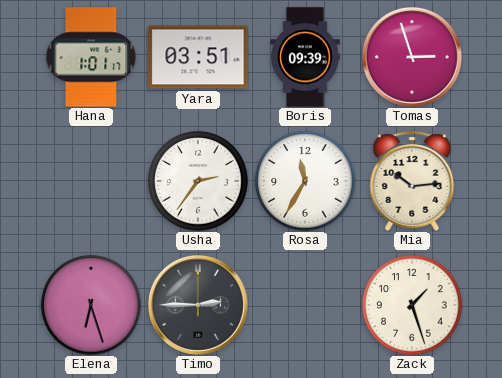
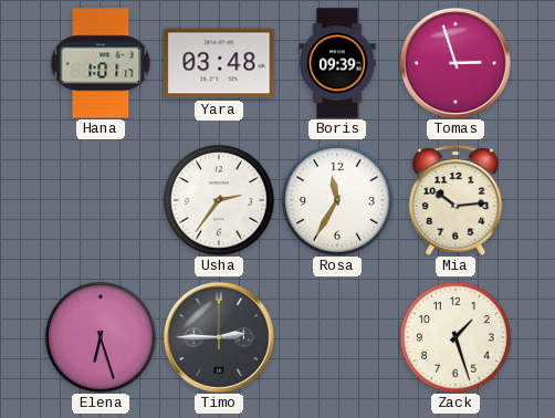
Yara: 03:51 -> 03:48 (219, 63)
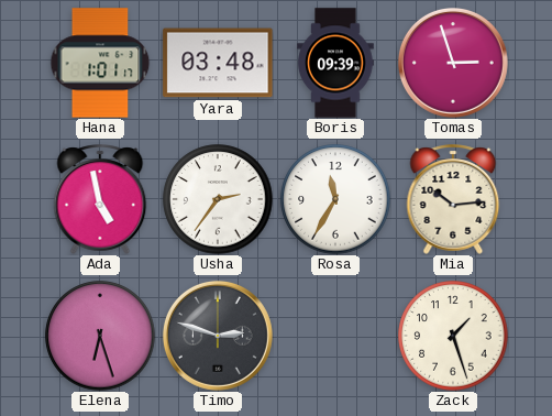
Ada: none -> 4:58 (100, 199)
Timo: 2:45 -> 2:48 (218, 336)
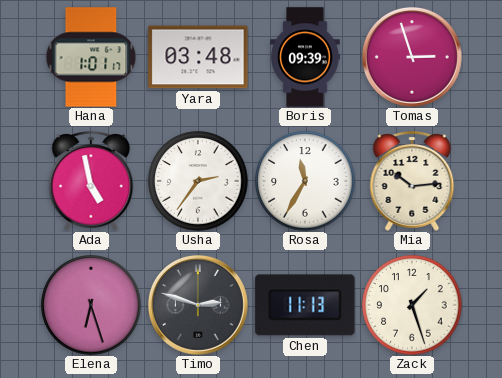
Chen: none -> 11:13 (305, 305)
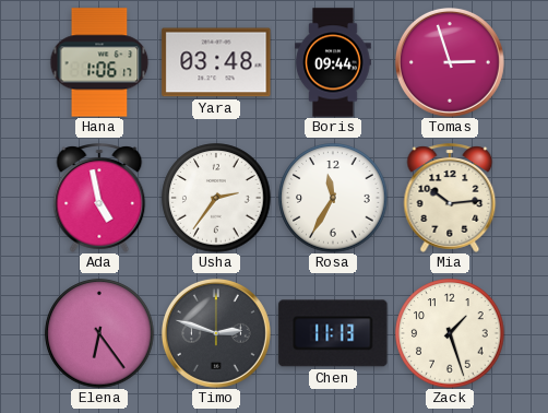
Hana: 1:01 -> 1:06 (99, 62)
Boris: 09:39 -> 09:44 (333, 62)
Elena: 6:27 -> 6:24 (99, 333)
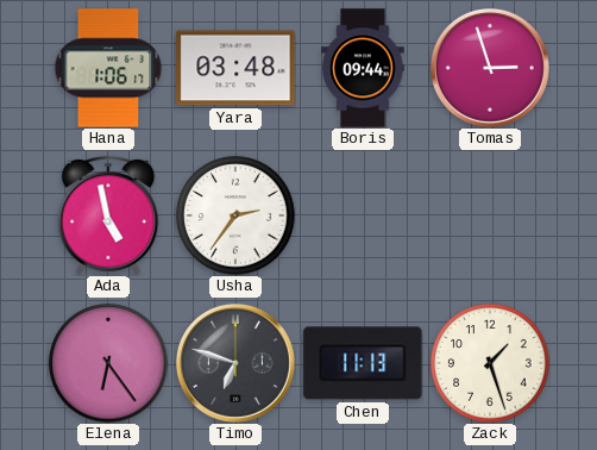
Rosa: 11:35 -> none (333, 198)
Mia: 10:14 -> none (450, 198)
Timo: 2:48 -> 6:48 (235, 363)
